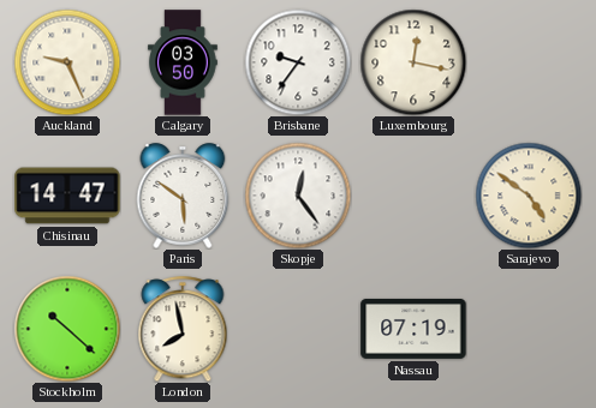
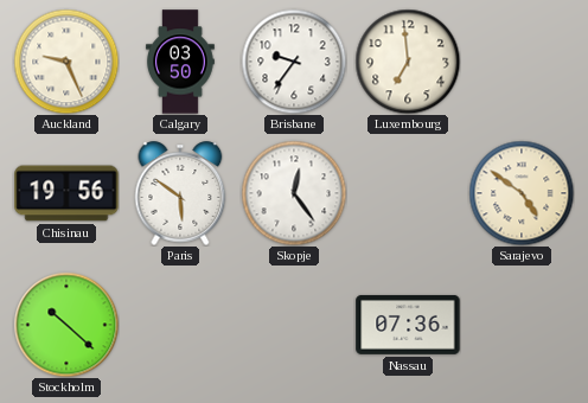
Luxembourg: 12:17 -> 6:59 (408, 62)
Chisinau: 14:47 -> 19:56 (66, 193)
London: 7:58 -> none (183, 329)
Nassau: 07:19 -> 07:36 (408, 325)
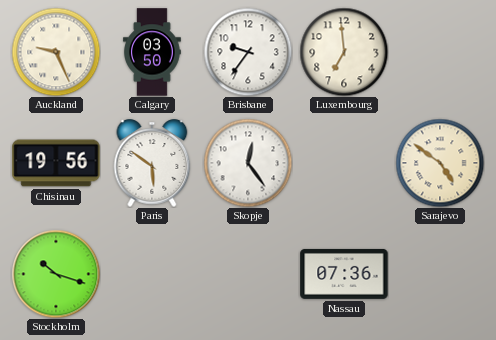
Stockholm: 10:22 -> 10:18 (56, 274)
